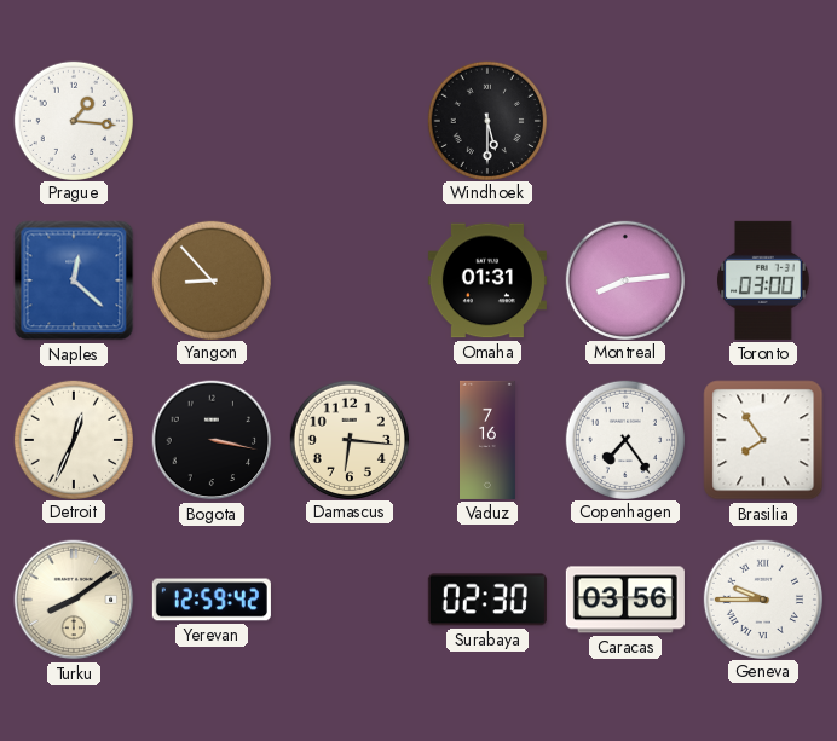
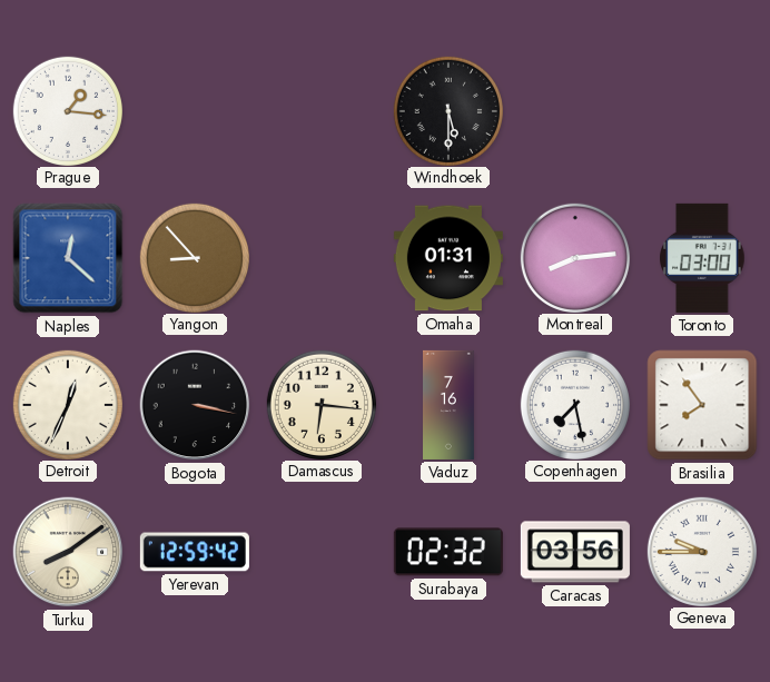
Copenhagen: 7:24 -> 7:28 (574, 404)
Surabaya: 02:30 -> 02:32 (448, 552)
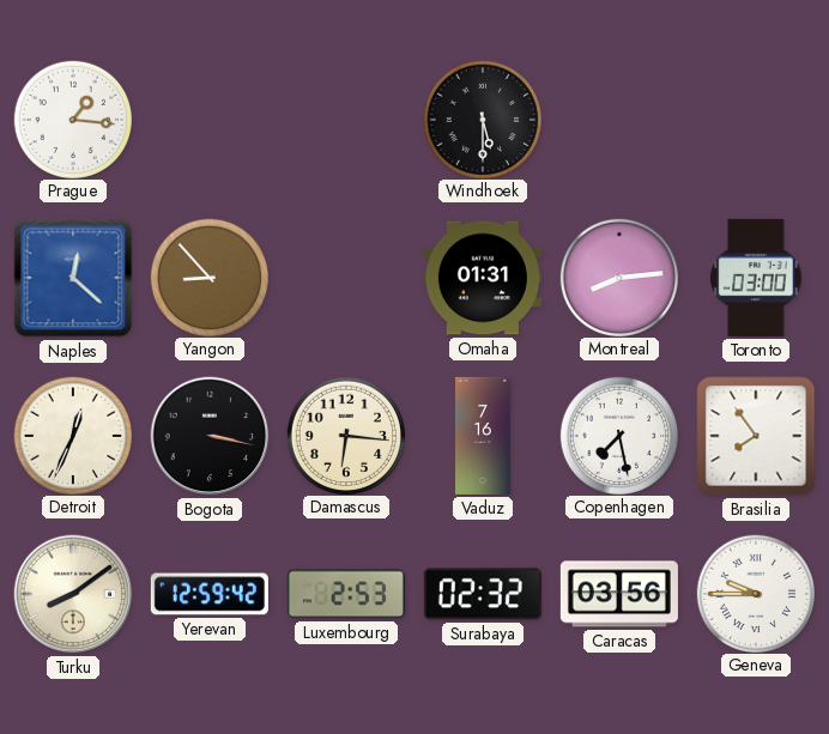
Luxembourg: none -> 2:53 (346, 594)
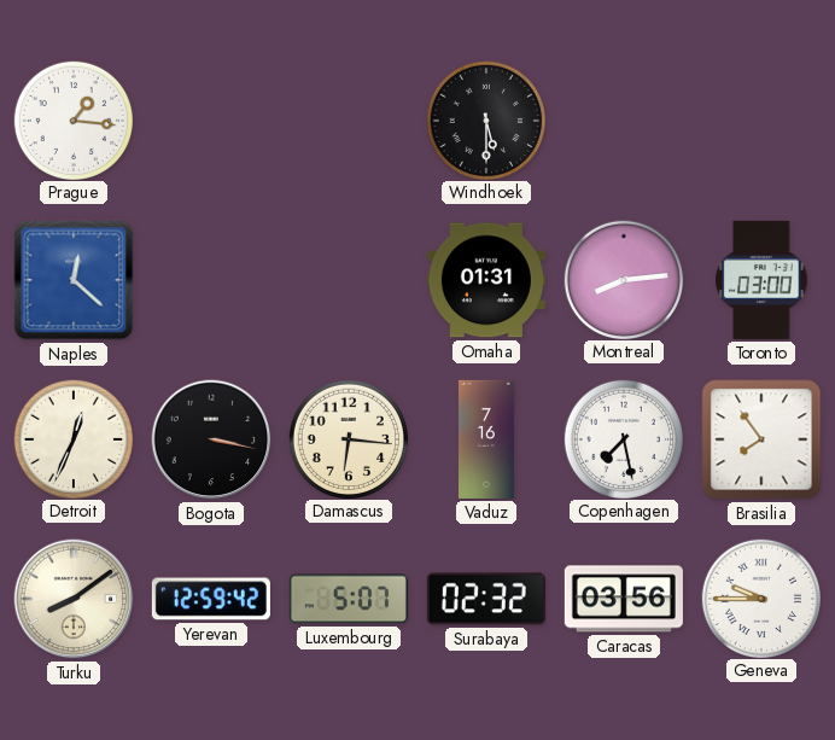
Yangon: 8:53 -> none (208, 277)
Luxembourg: 2:53 -> 5:07 (349, 599)
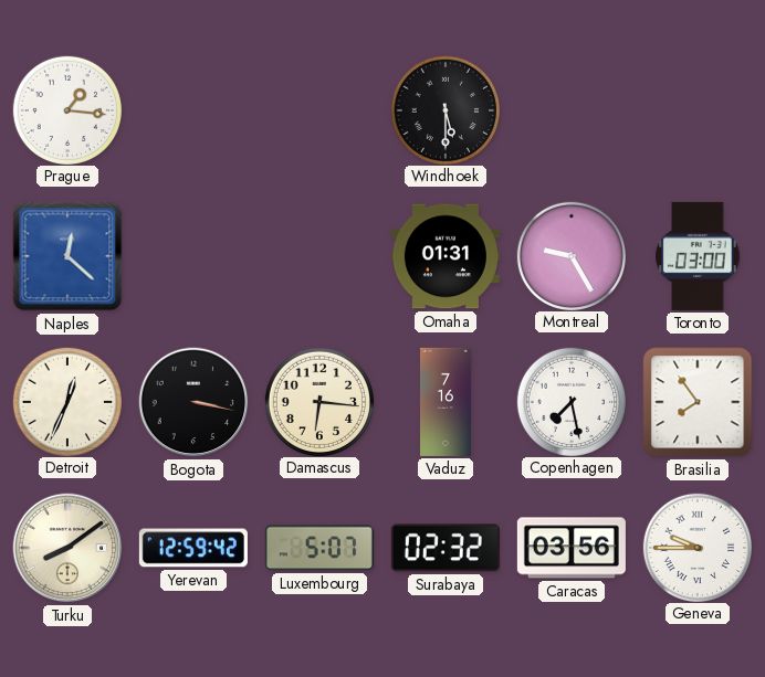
Montreal: 8:14 -> 9:25 (570, 255)
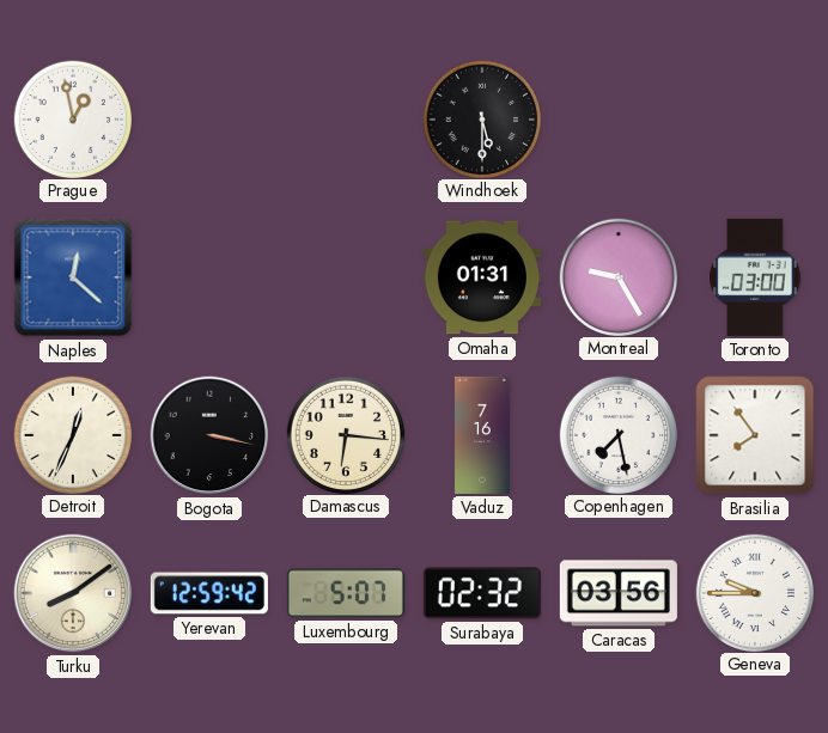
Prague: 1:16 -> 12:58 (72, 118)
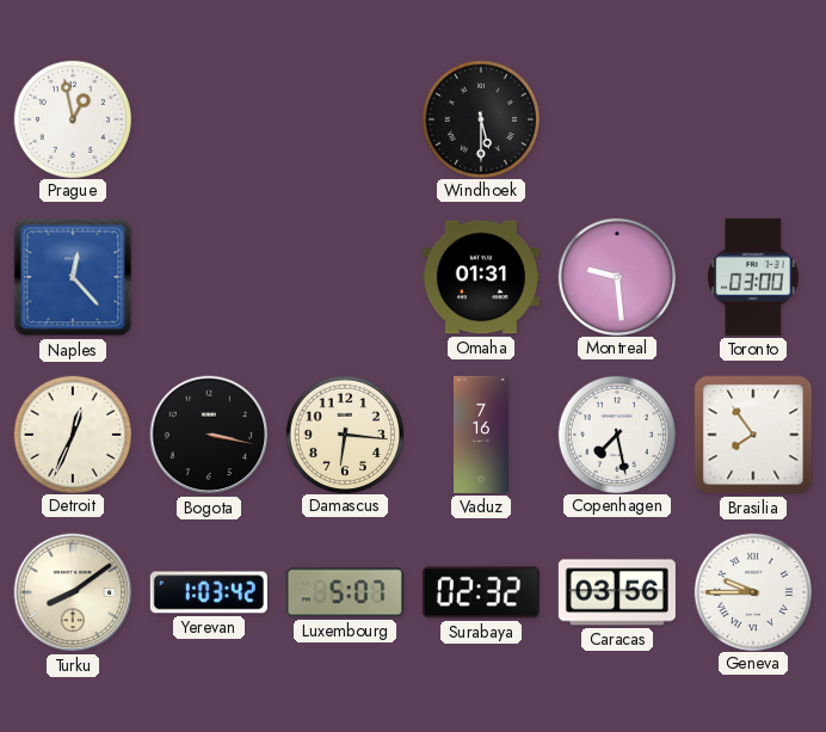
Naples: 12:22 -> 12:23 (73, 277)
Montreal: 9:25 -> 9:29 (616, 276)
Yerevan: 12:59 -> 1:03 (209, 592)
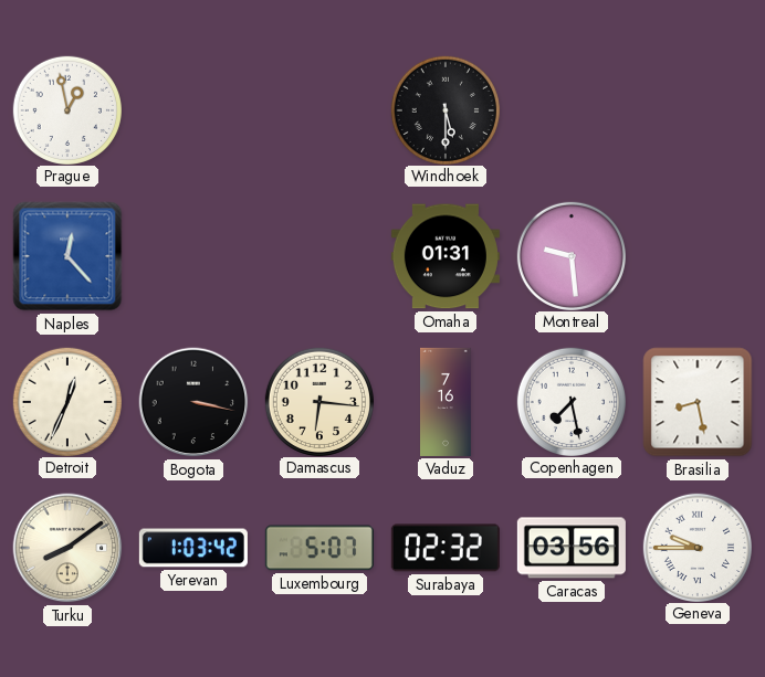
Toronto: 03:00 -> none (753, 277)
Brasilia: 7:54 -> 8:28 (698, 402)
